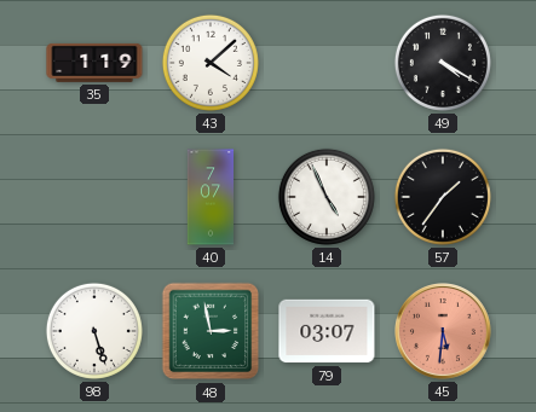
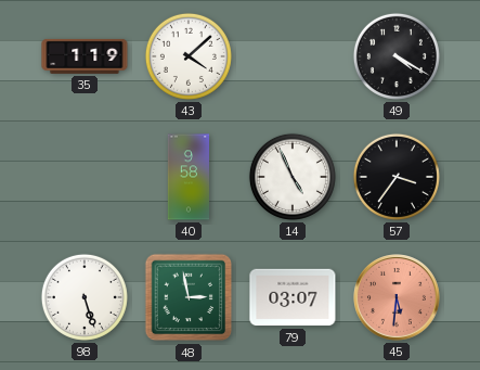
40: 7:07 -> 9:58 (189, 177)
57: 1:36 -> 3:36 (397, 177)
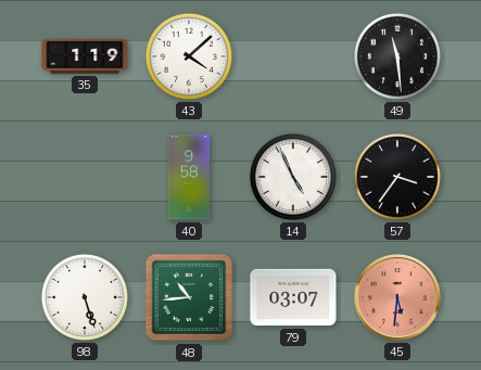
49: 4:20 -> 11:29 (397, 56)
48: 2:58 -> 10:44 (189, 297)
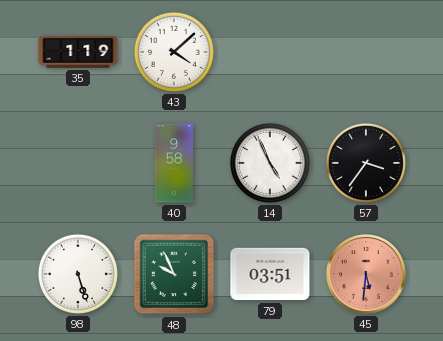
49: 11:29 -> none (397, 56)
48: 10:44 -> 9:56 (174, 274)
79: 03:07 -> 03:51 (270, 274)
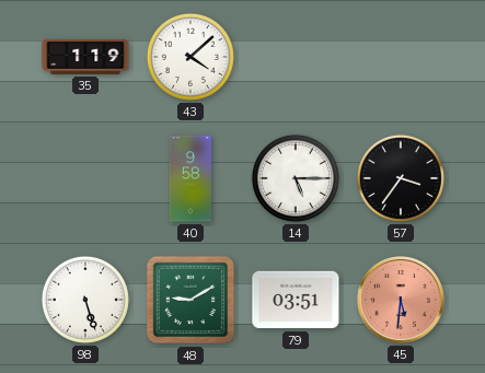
14: 4:56 -> 5:15 (296, 178)
48: 9:56 -> 9:10 (190, 300)
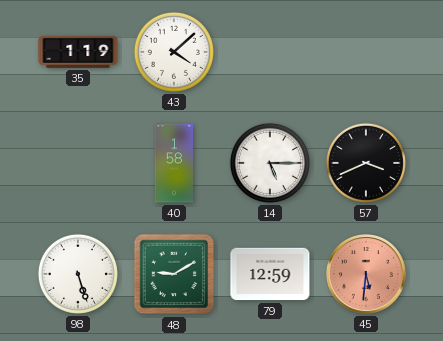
40: 9:58 -> 1:58 (174, 163)
57: 3:36 -> 3:41 (366, 163)
79: 03:51 -> 12:59 (270, 274)
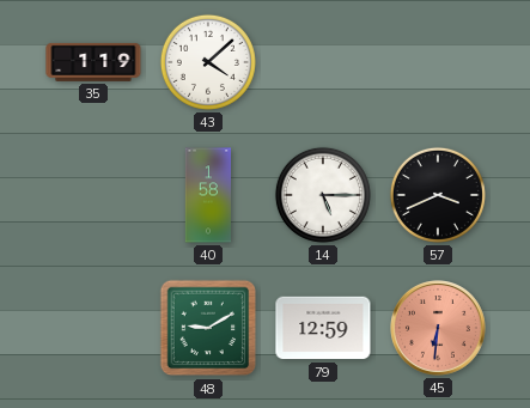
98: 5:27 -> none (78, 274)
45: 5:31 -> 6:31 (439, 329)
